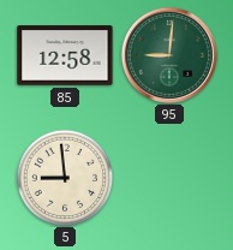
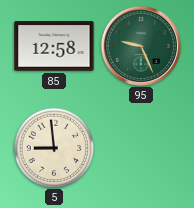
95: 9:01 -> 9:26 (141, 46)
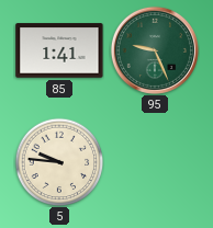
85: 12:58 -> 1:41 (59, 50)
5: 8:59 -> 9:46 (59, 162)
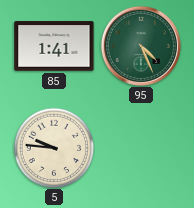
95: 9:26 -> 4:26 (141, 46)
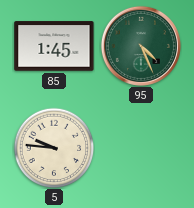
85: 1:41 -> 1:45 (54, 46)
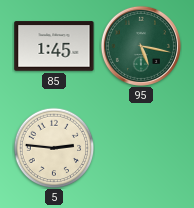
95: 4:26 -> 5:17 (141, 46)
5: 9:46 -> 2:46 (54, 148)
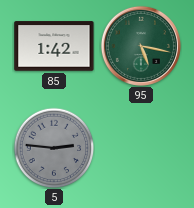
85: 1:45 -> 1:42 (54, 46)
5 dial: cream -> grey (54, 148)
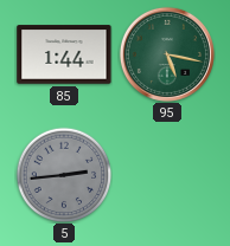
85: 1:42 -> 1:44 (64, 54)
5: 2:46 -> 2:44 (64, 175)
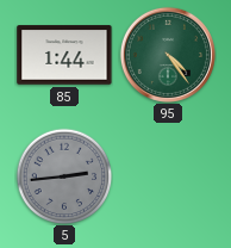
95: 5:17 -> 4:24 (168, 55)
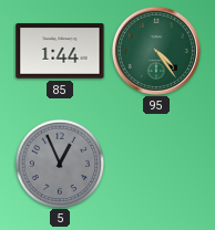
5: 2:44 -> 12:56 (60, 164)
